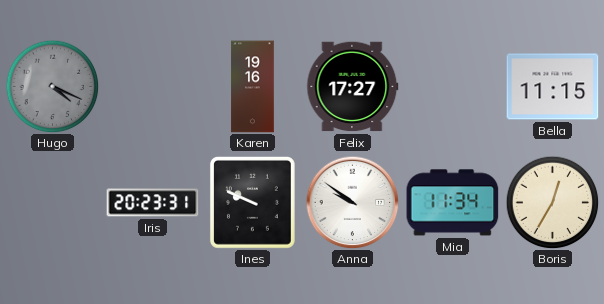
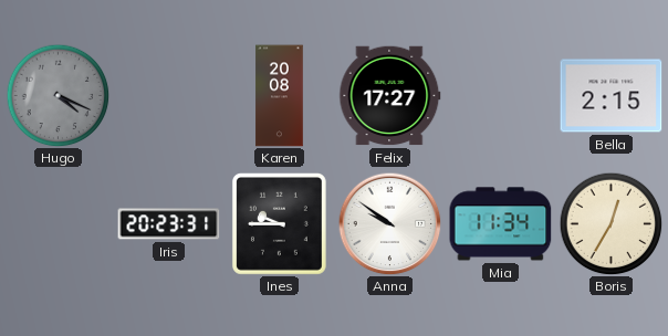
Karen: 19:16 -> 20:08 (280, 96)
Bella: 11:15 -> 2:15 (612, 96)
Ines: 9:49 -> 9:45 (279, 224)
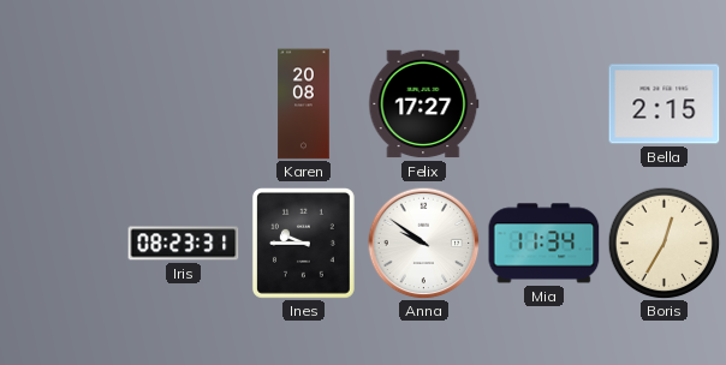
Hugo: 4:19 -> none (58, 95)
Iris: 20:23 -> 08:23 (184, 244)
